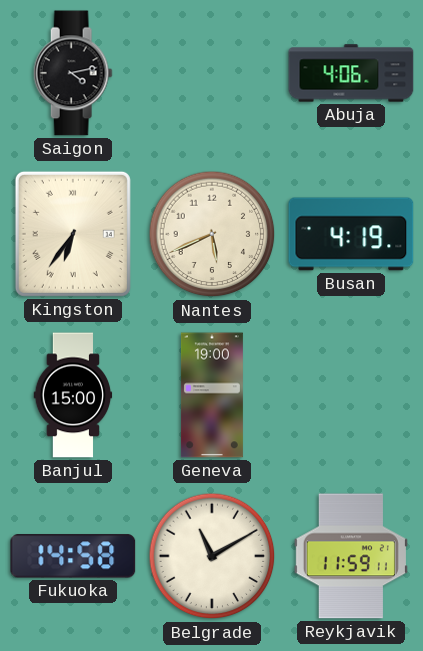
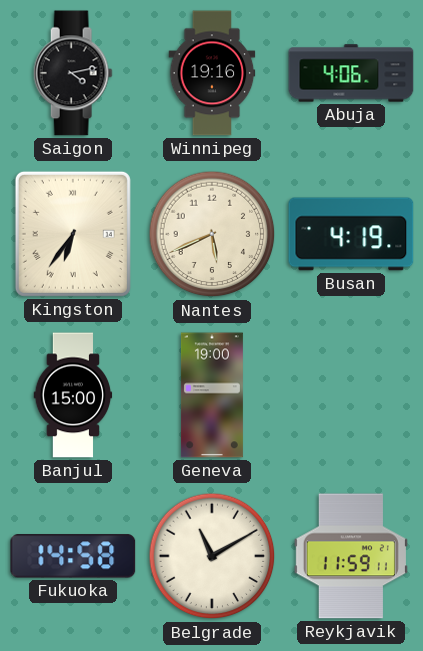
Winnipeg: none -> 19:16 (212, 73)
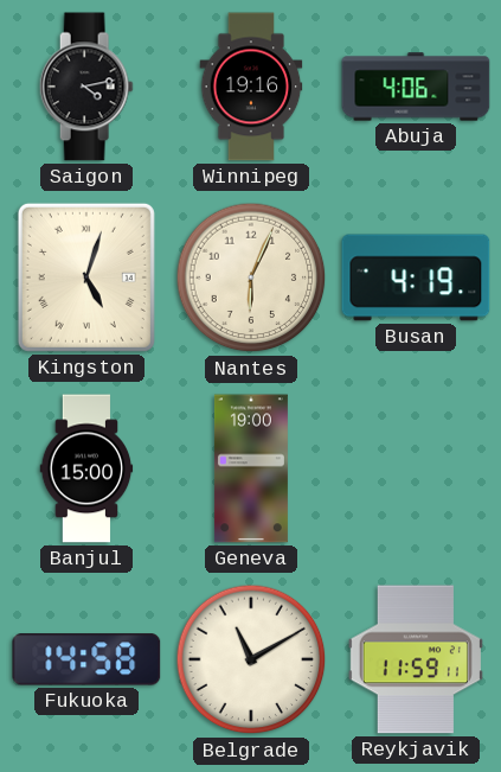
Kingston: 6:36 -> 5:03 (86, 277)
Nantes: 5:41 -> 6:04 (251, 277)
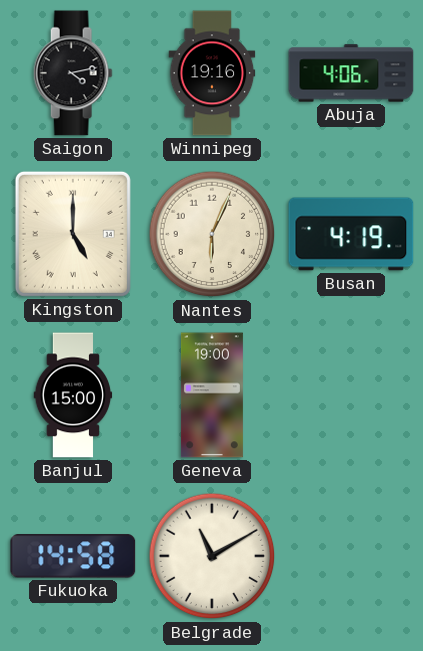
Kingston: 5:03 -> 5:00 (73, 234)
Reykjavik: 11:59 -> none (416, 659)
